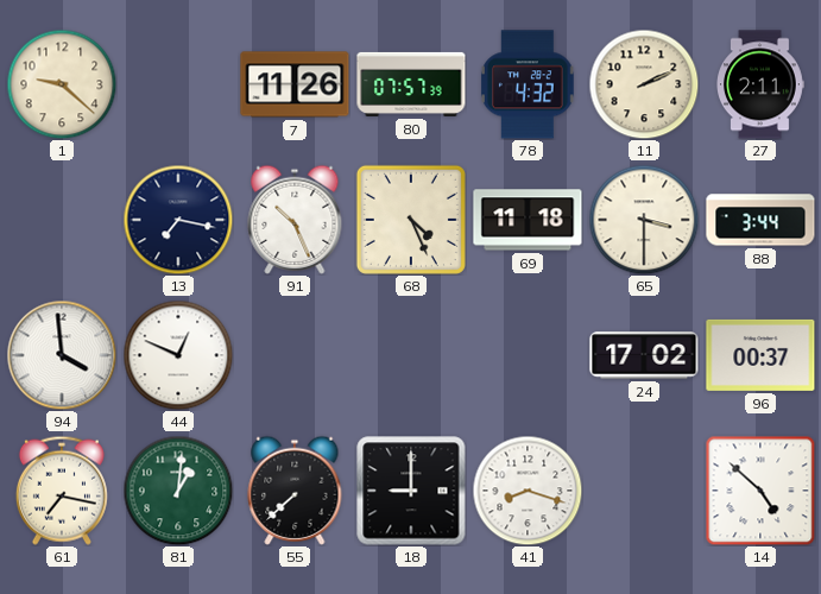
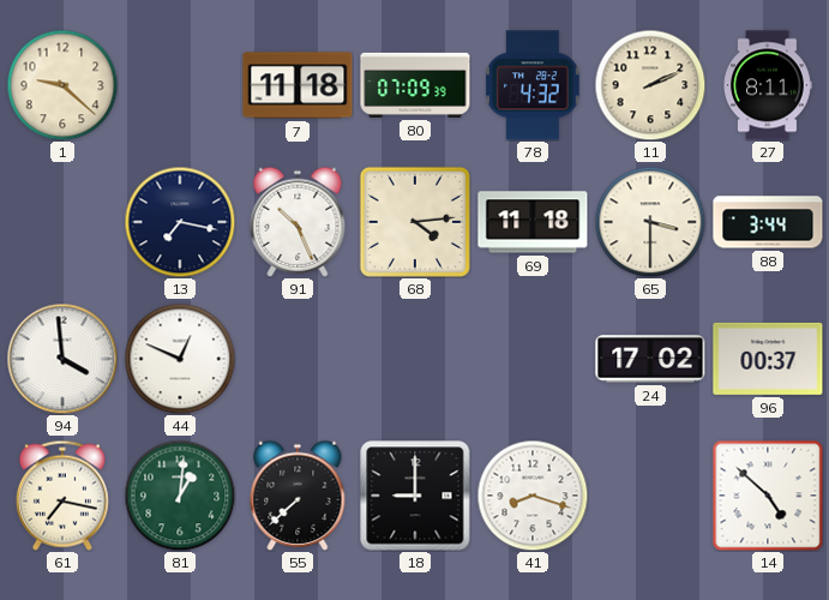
7: 11:26 -> 11:18 (298, 85)
80: 07:57 -> 07:09 (415, 85)
27: 2:11 -> 8:11 (768, 85)
68: 4:26 -> 4:14 (415, 222)
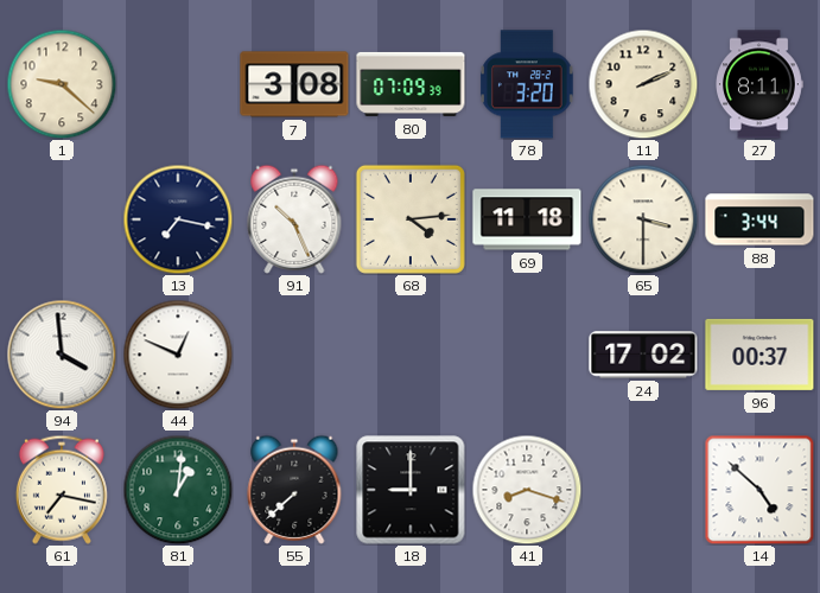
7: 11:18 -> 3:08 (294, 84)
78: 4:32 -> 3:20 (528, 84)
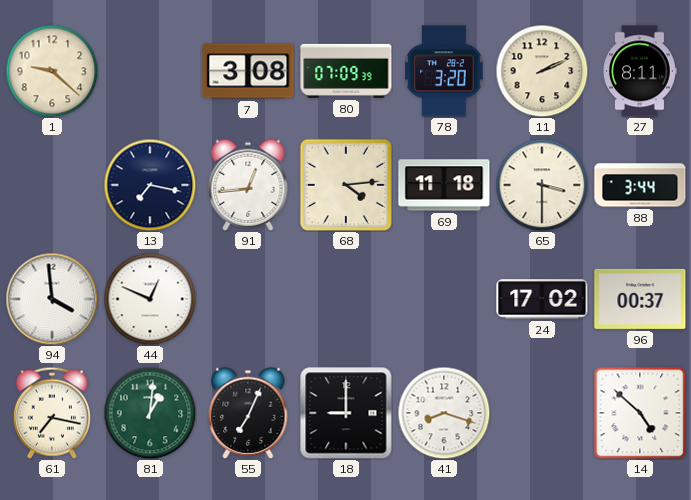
91: 10:26 -> 12:44 (248, 185)
55: 7:38 -> 7:04 (248, 413)
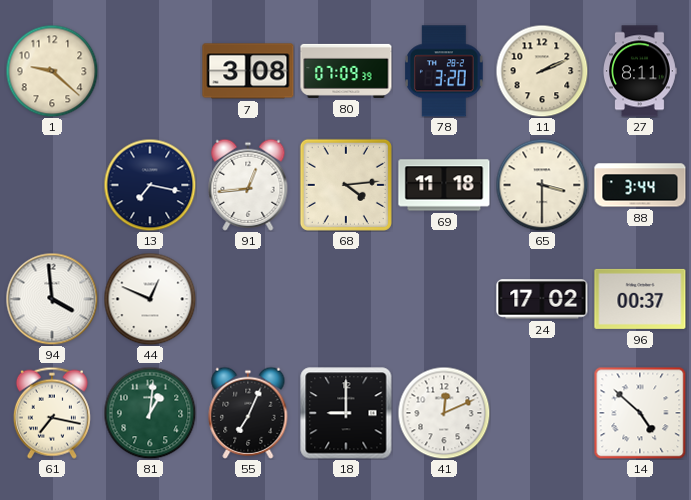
41: 8:18 -> 12:11 (444, 413)
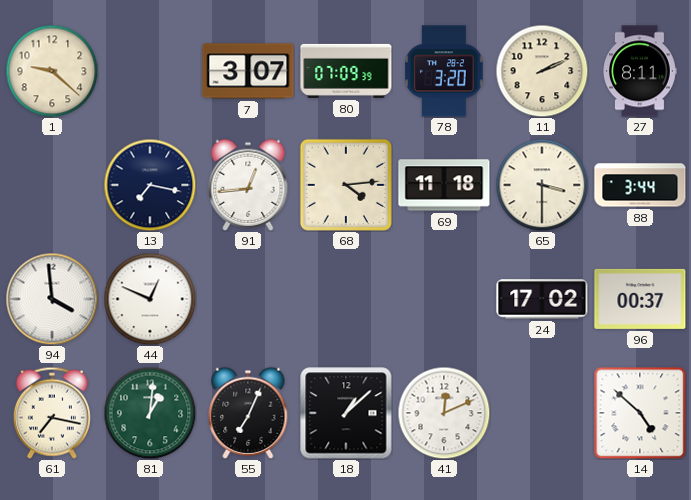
7: 3:08 -> 3:07 (248, 71)
18: 9:00 -> 1:08 (346, 413)
